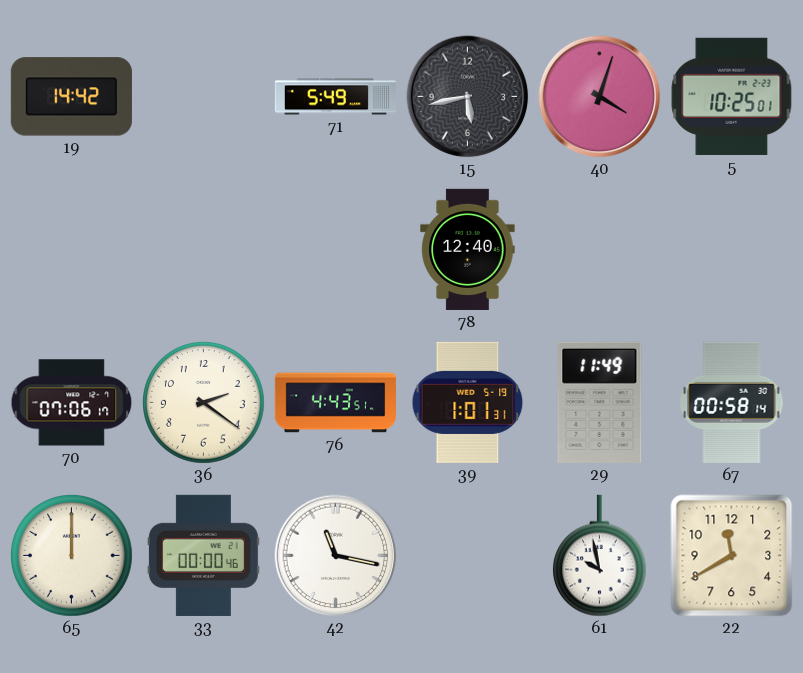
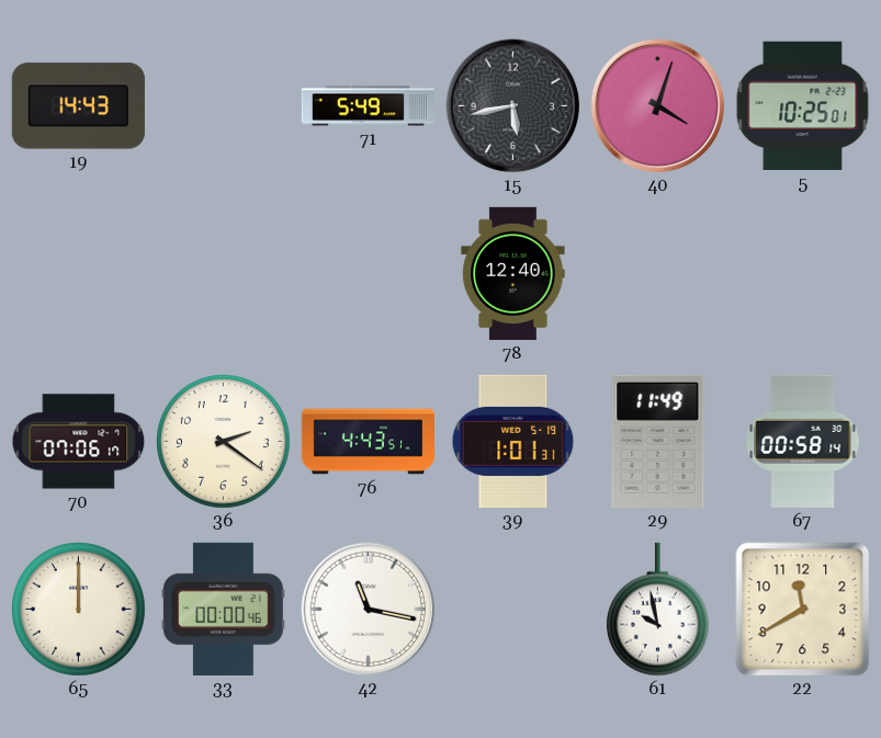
19: 14:42 -> 14:43 (78, 106)
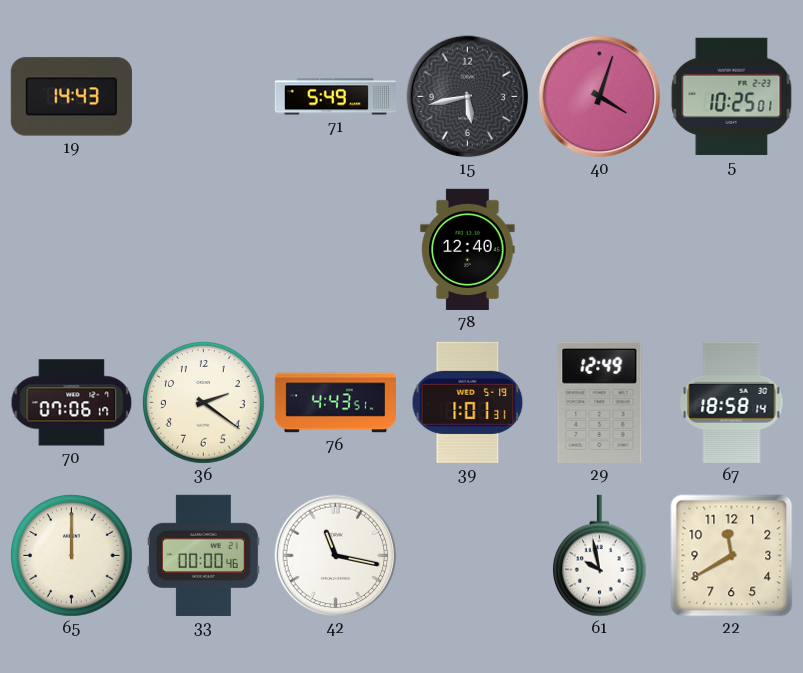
29: 11:49 -> 12:49 (600, 402)
67: 00:58 -> 18:58 (732, 402)
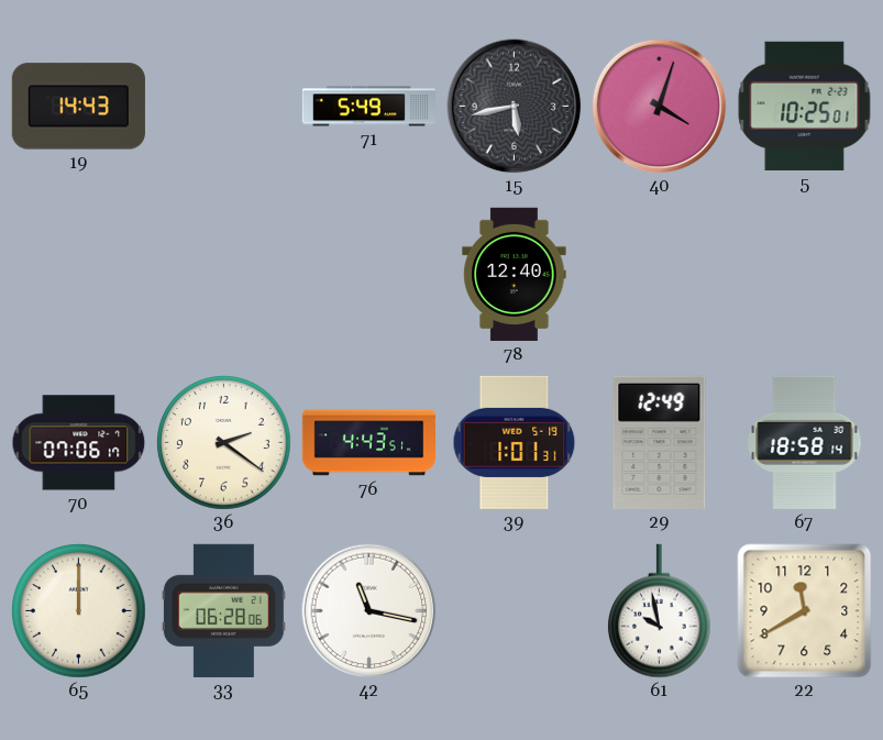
33: 00:00 -> 06:28 (223, 610)
